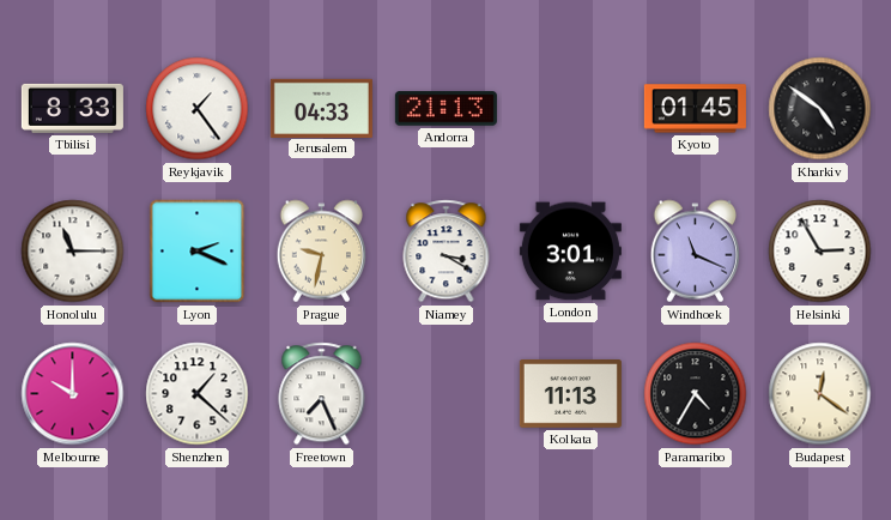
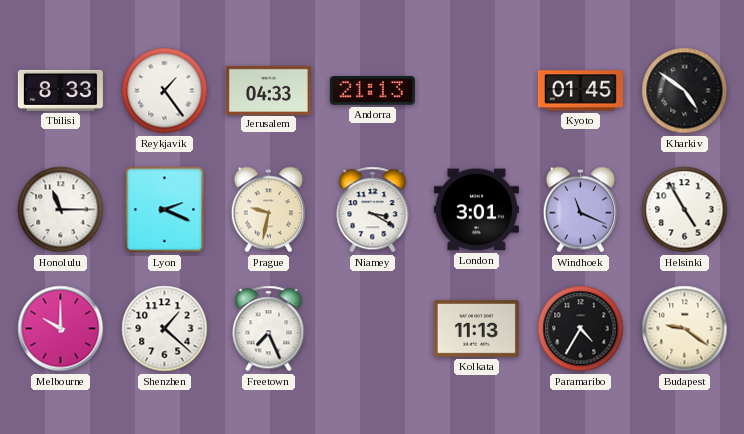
Helsinki: 2:55 -> 4:55 (685, 210)
Budapest: 12:21 -> 9:21 (685, 329)
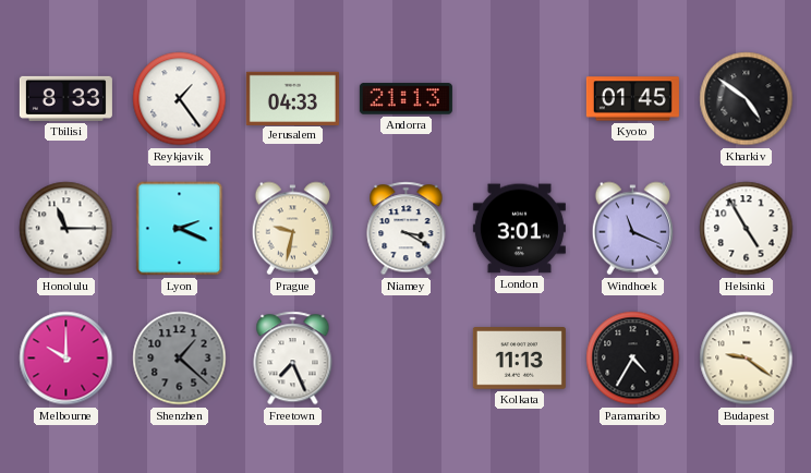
Shenzhen dial: white -> grey (180, 359)
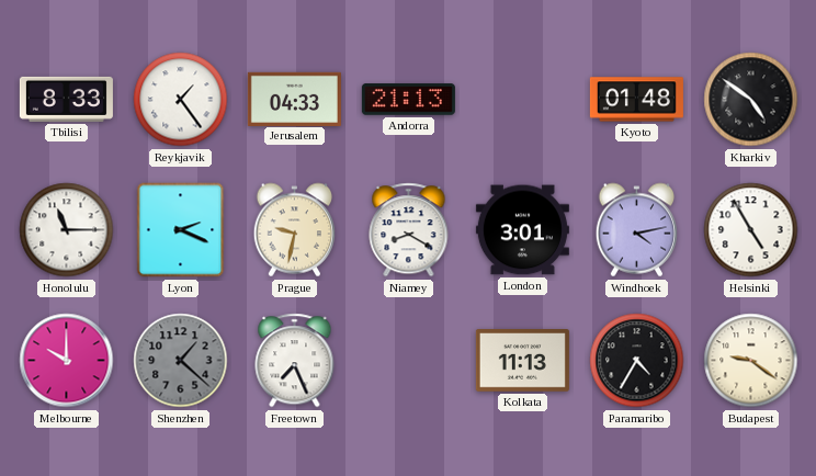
Kyoto: 01:45 -> 01:48 (636, 100)
Niamey: 3:20 -> 8:20 (409, 230)
Windhoek: 11:19 -> 4:13 (636, 230)
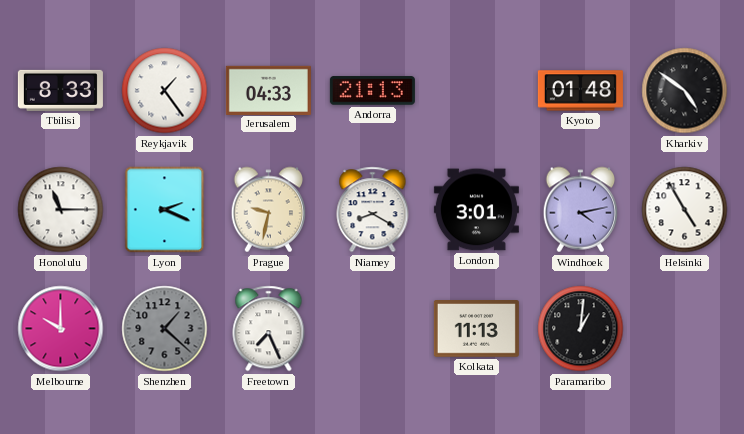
Paramaribo: 4:35 -> 1:01 (581, 329)
Budapest: 9:21 -> none (751, 361)
